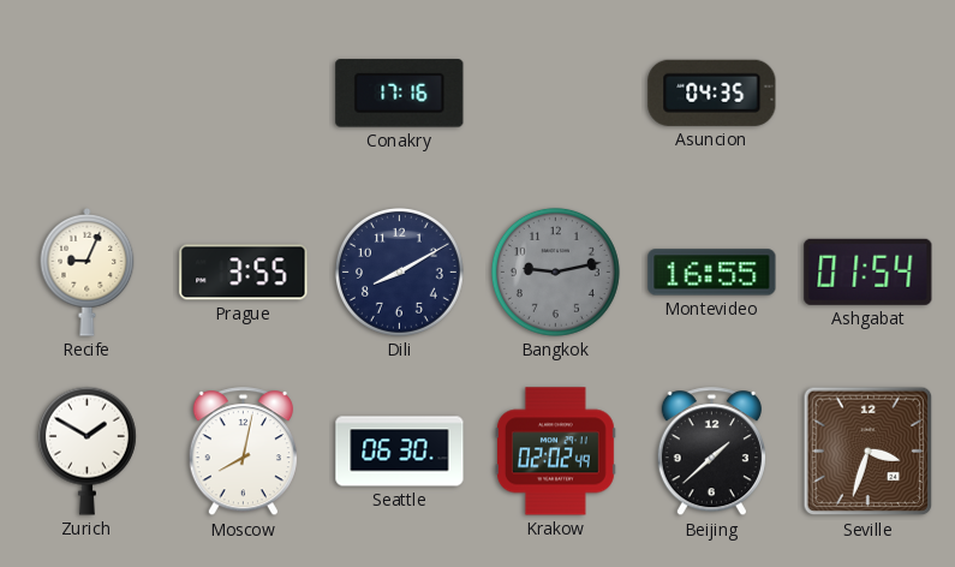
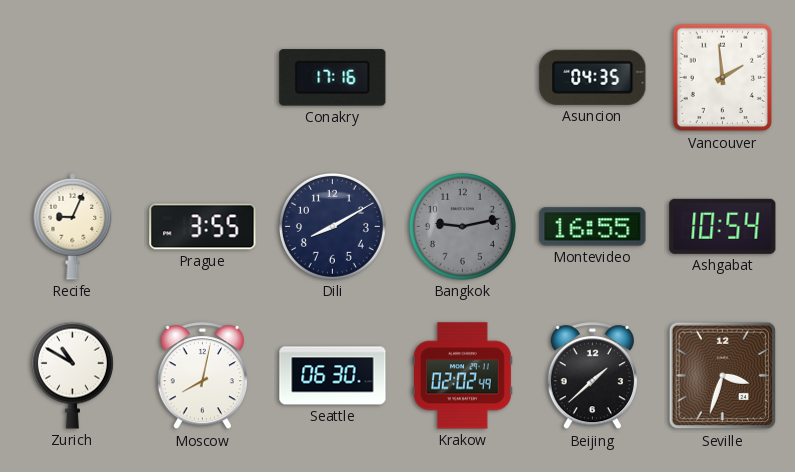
Vancouver: none -> 1:59 (723, 78)
Ashgabat: 01:54 -> 10:54 (723, 226)
Zurich: 1:50 -> 10:50 (72, 375)
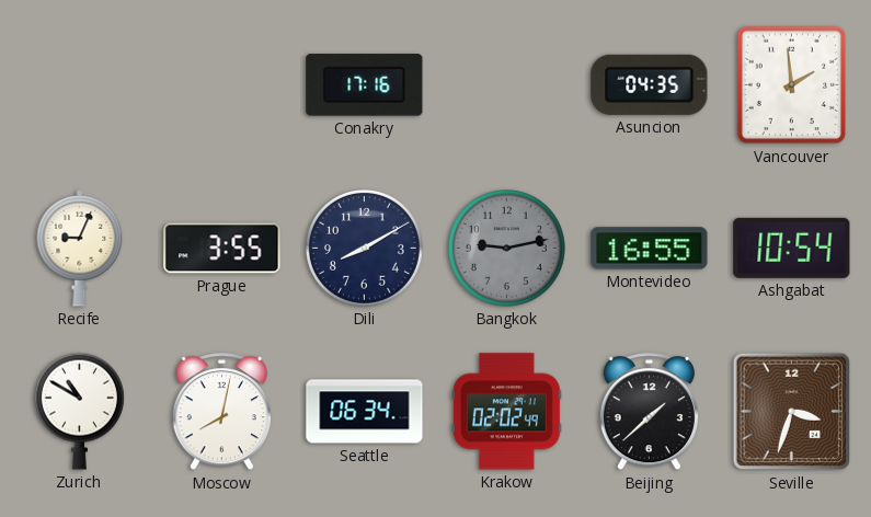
Seattle: 06:30 -> 06:34 (365, 412)
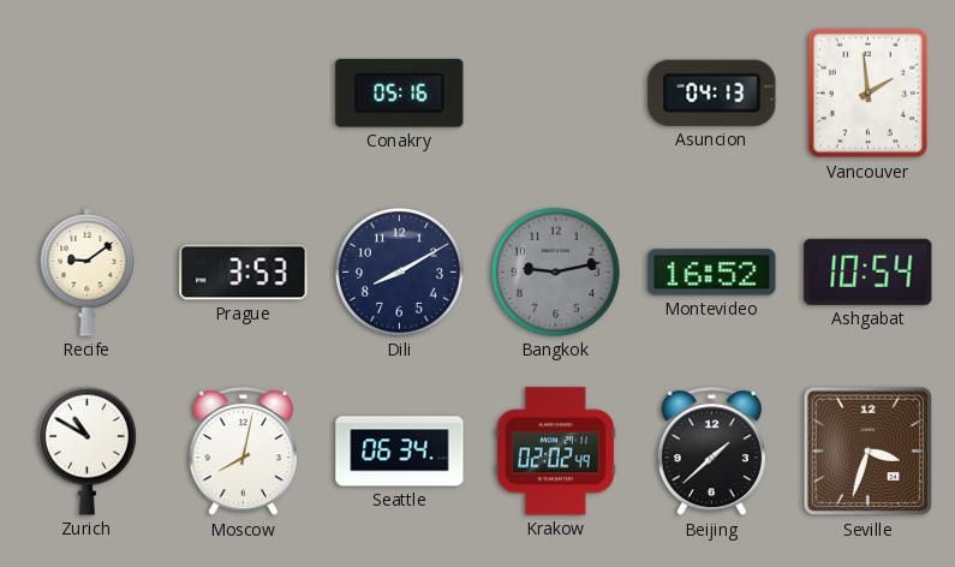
Conakry: 17:16 -> 05:16 (400, 94)
Asuncion: 04:35 -> 04:13 (712, 92)
Recife: 9:04 -> 9:09 (88, 273)
Prague: 3:55 -> 3:53 (244, 273)
Montevideo: 16:55 -> 16:52 (712, 273)
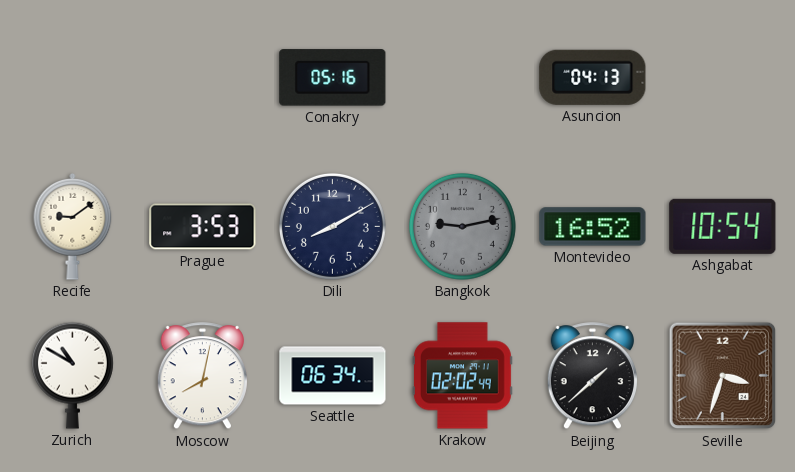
Vancouver: 1:59 -> none (869, 94)
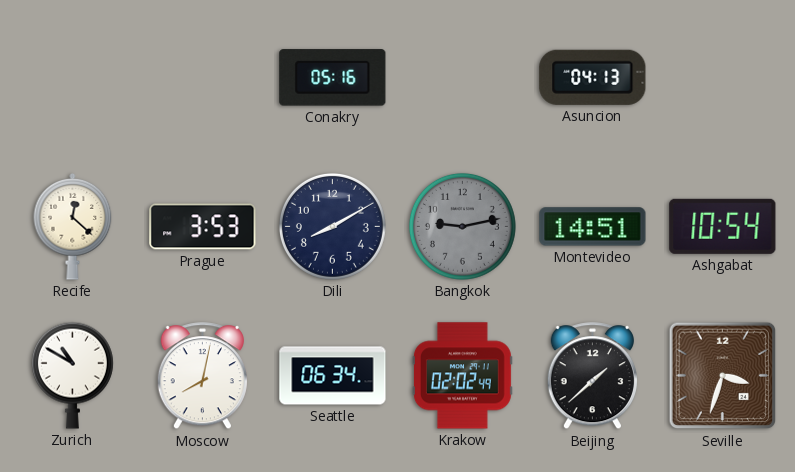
Recife: 9:09 -> 12:22 (73, 227)
Montevideo: 16:52 -> 14:51 (593, 227)
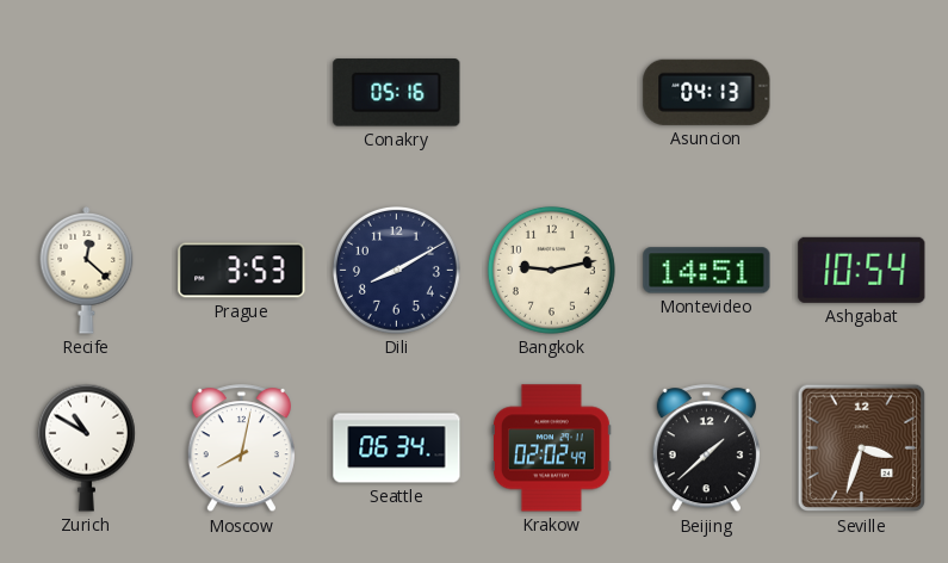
Bangkok dial: grey -> cream (551, 270)
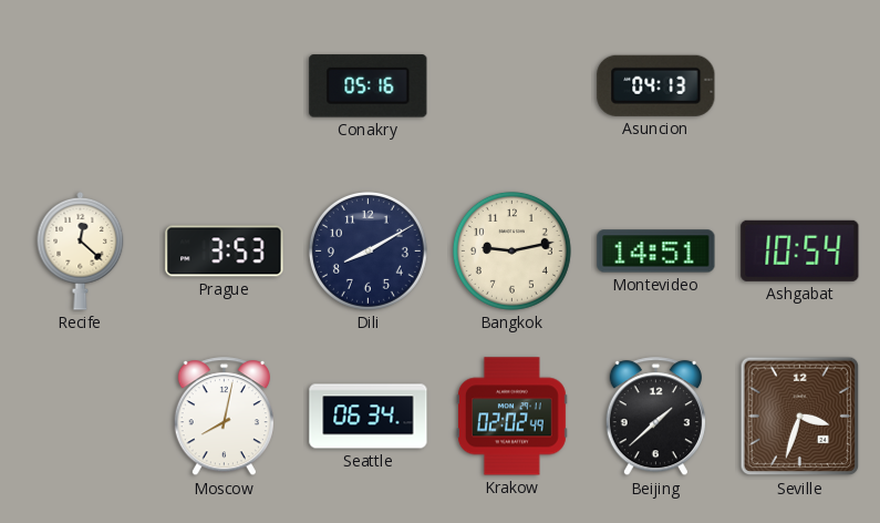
Zurich: 10:50 -> none (86, 447)
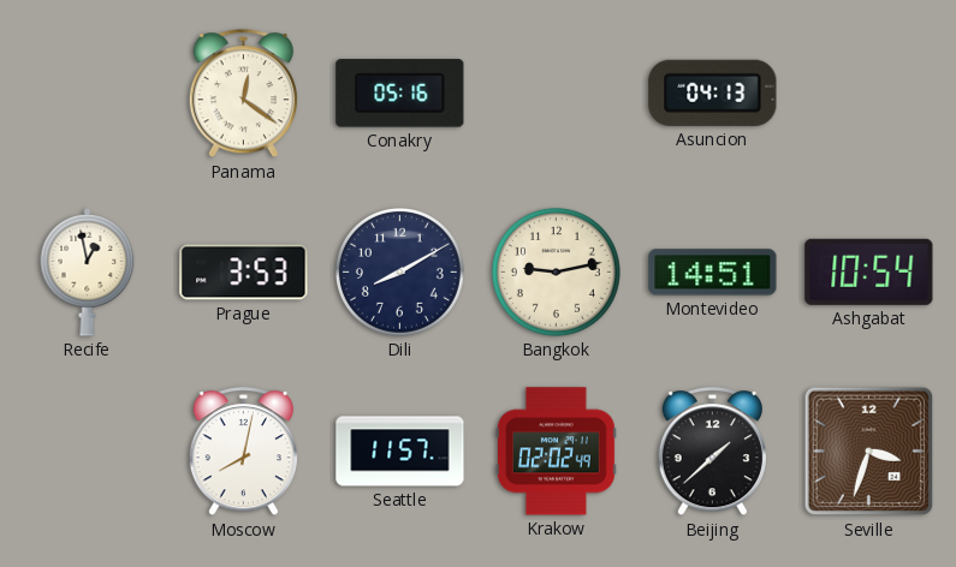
Panama: none -> 12:21 (243, 94)
Recife: 12:22 -> 12:58 (88, 273)
Seattle: 06:34 -> 11:57 (400, 452)
